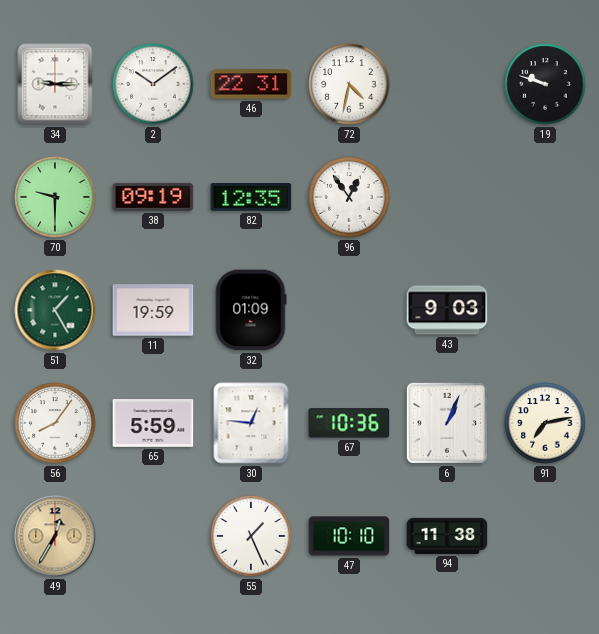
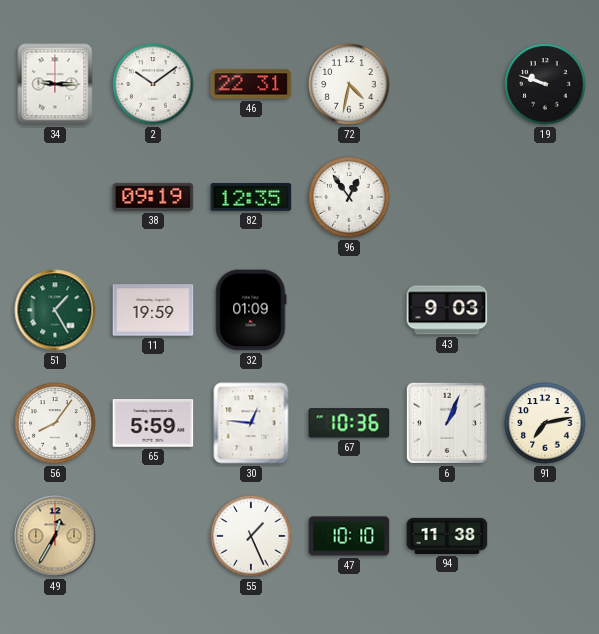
70: 9:30 -> none (55, 197)
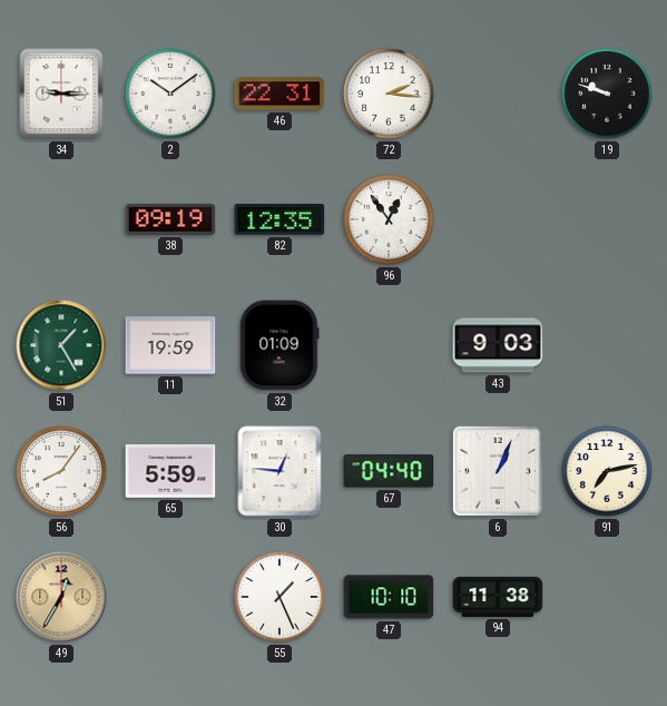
72: 4:32 -> 2:16 (389, 94)
67: 10:36 -> 04:40 (389, 471)
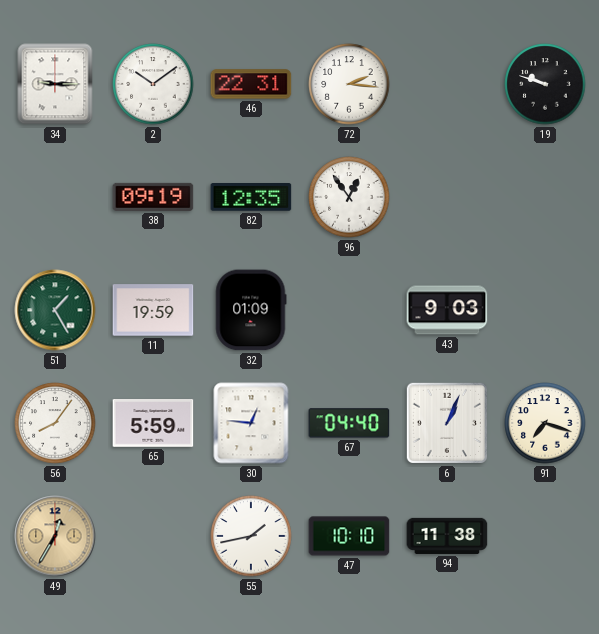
91: 7:13 -> 7:18 (545, 423)
55: 1:26 -> 1:43 (251, 536)
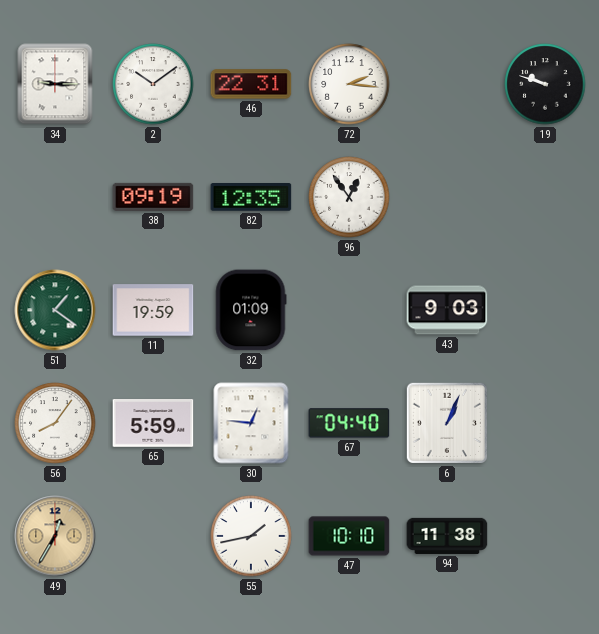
51: 1:25 -> 1:21 (55, 310)
91: 7:18 -> none (545, 423)
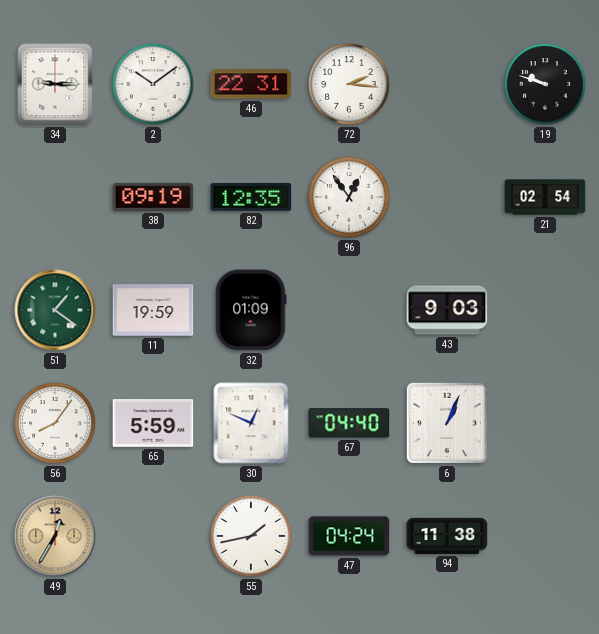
21: none -> 02:54 (545, 197)
30: 12:46 -> 12:49 (251, 423)
47: 10:10 -> 04:24 (349, 536)
